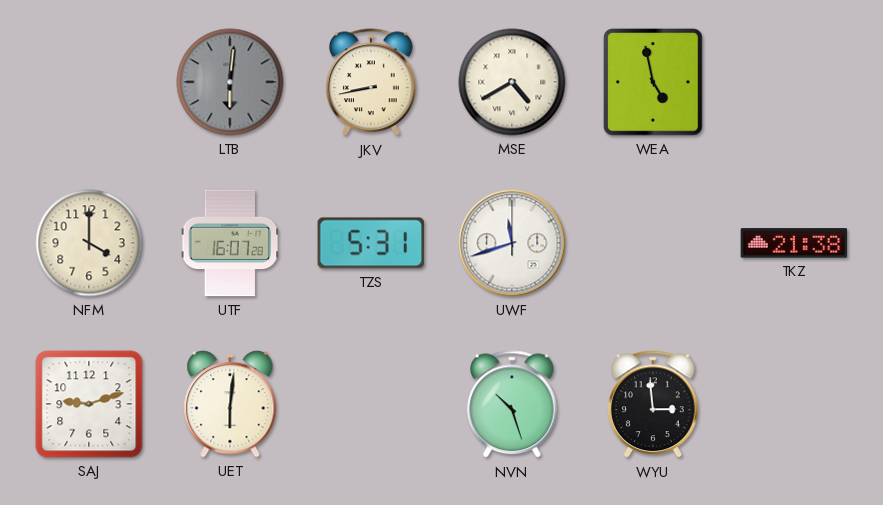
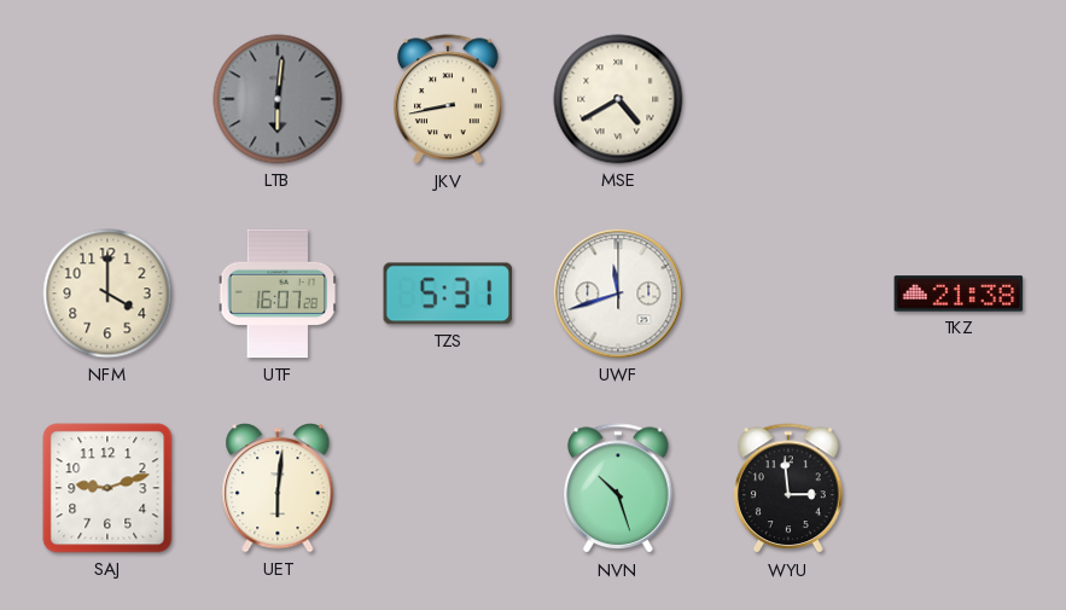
WEA: 4:58 -> none (654, 82)
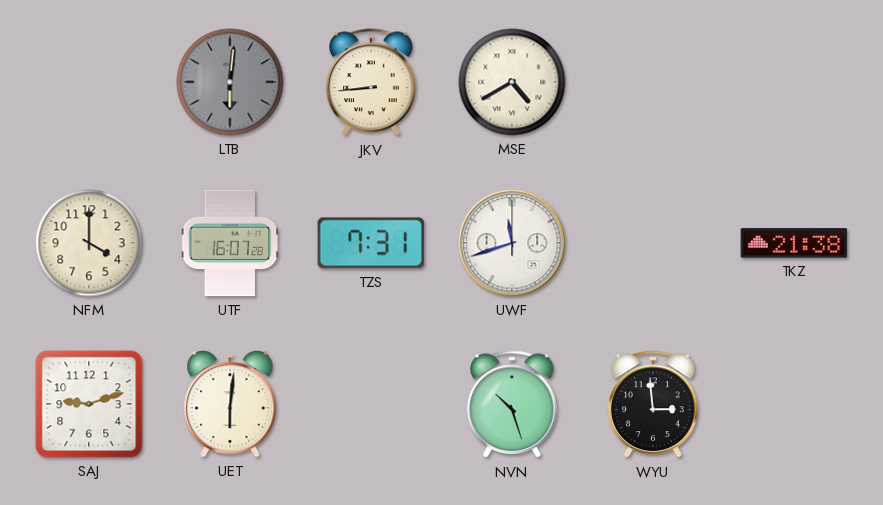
JKV: 8:43 -> 8:44 (371, 83)
TZS: 5:31 -> 7:31 (371, 243)
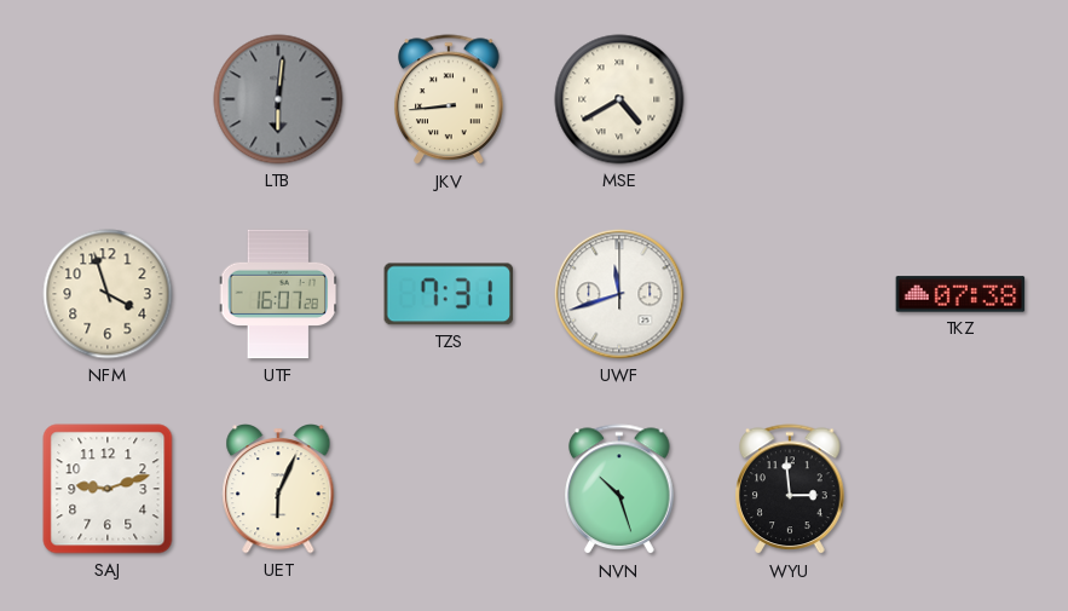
NFM: 4:00 -> 3:57 (108, 294)
TKZ: 21:38 -> 07:38 (960, 294)
UET: 6:01 -> 6:04 (278, 490)
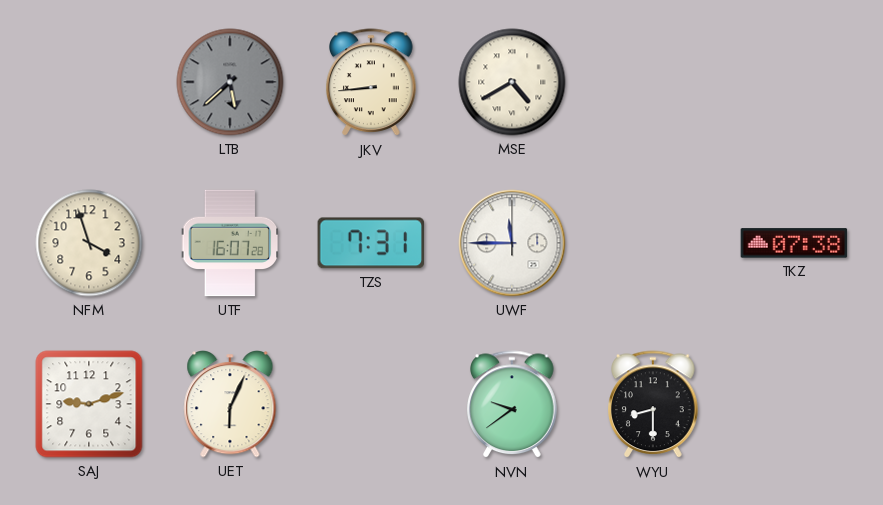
LTB: 6:01 -> 5:38 (230, 82)
UWF: 11:42 -> 11:45 (512, 243)
NVN: 10:27 -> 9:39 (512, 405)
WYU: 2:59 -> 8:30 (653, 405)
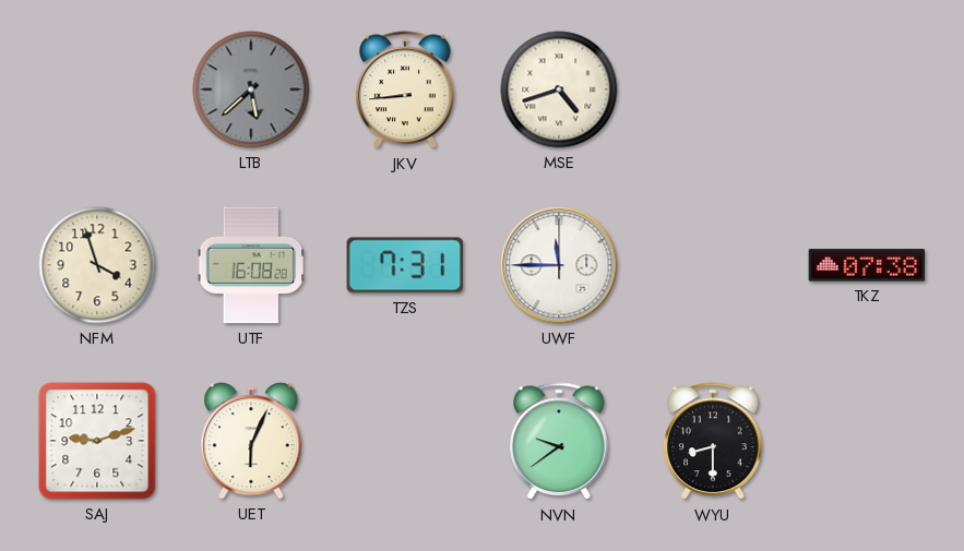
MSE: 4:40 -> 4:42 (559, 89)
UTF: 16:07 -> 16:08 (251, 265)
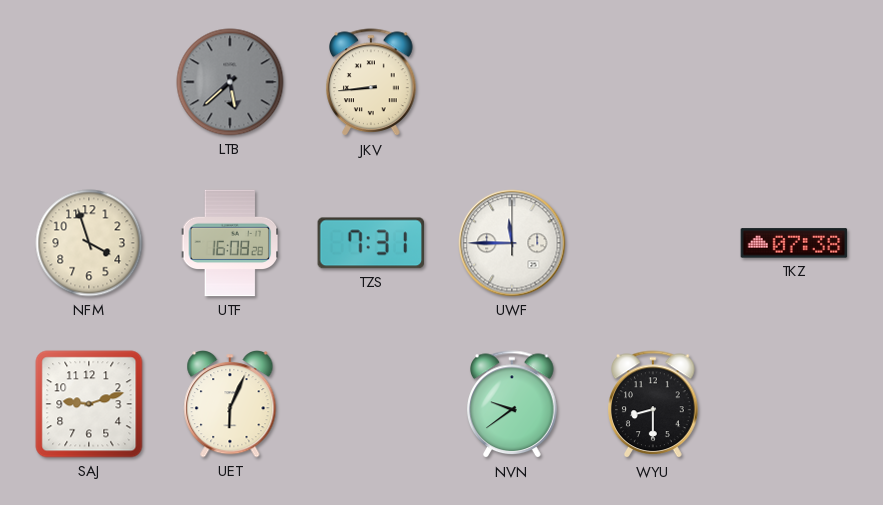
MSE: 4:42 -> none (559, 89)
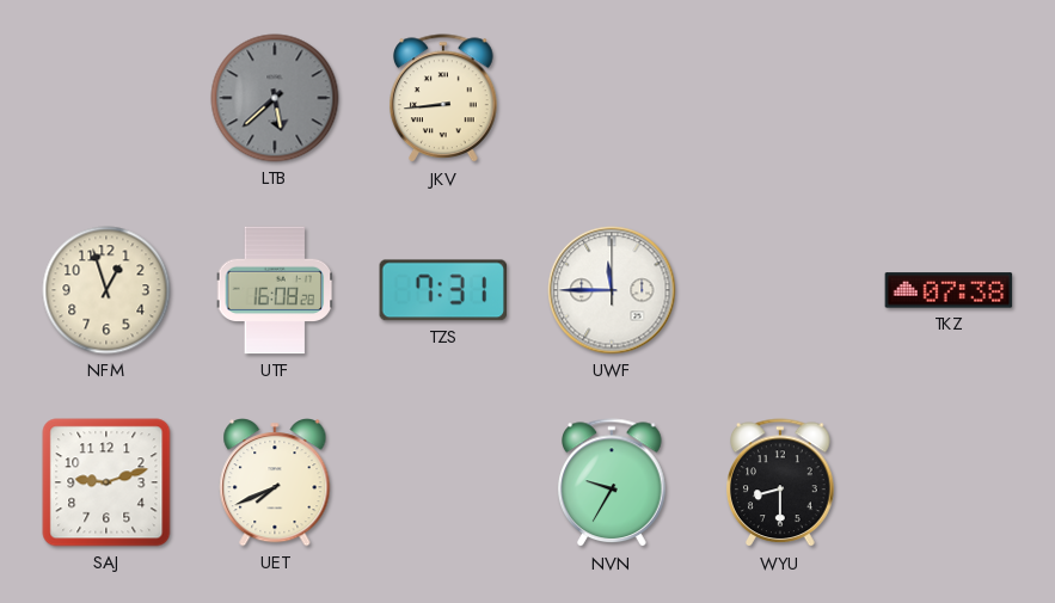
NFM: 3:57 -> 12:57 (106, 290)
UET: 6:04 -> 7:41 (275, 484)
NVN: 9:39 -> 9:35 (612, 484)
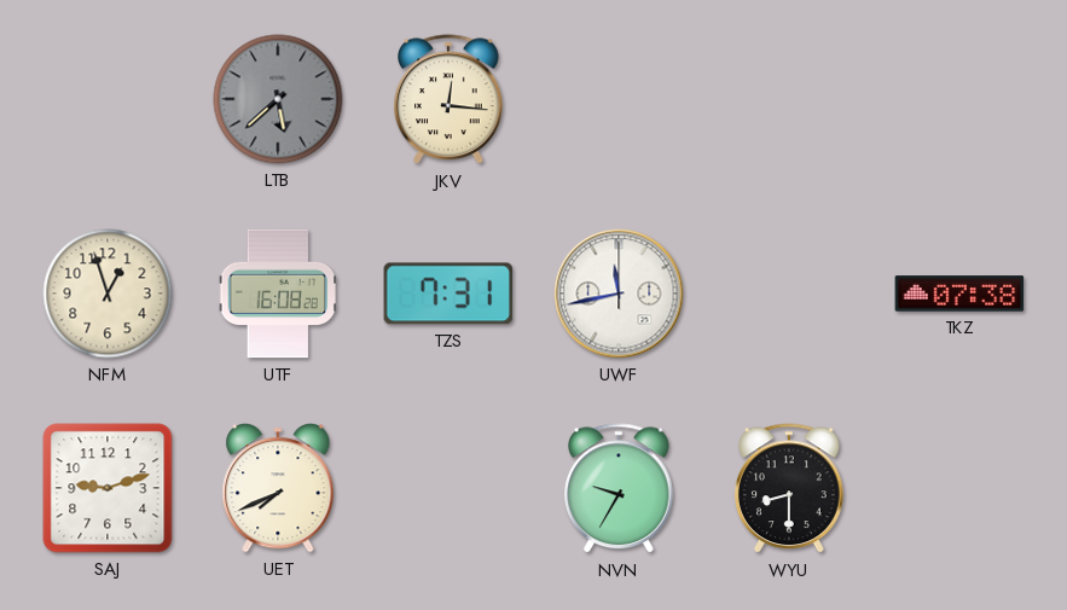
JKV: 8:44 -> 12:16 (448, 100)
UWF: 11:45 -> 11:43 (619, 294)
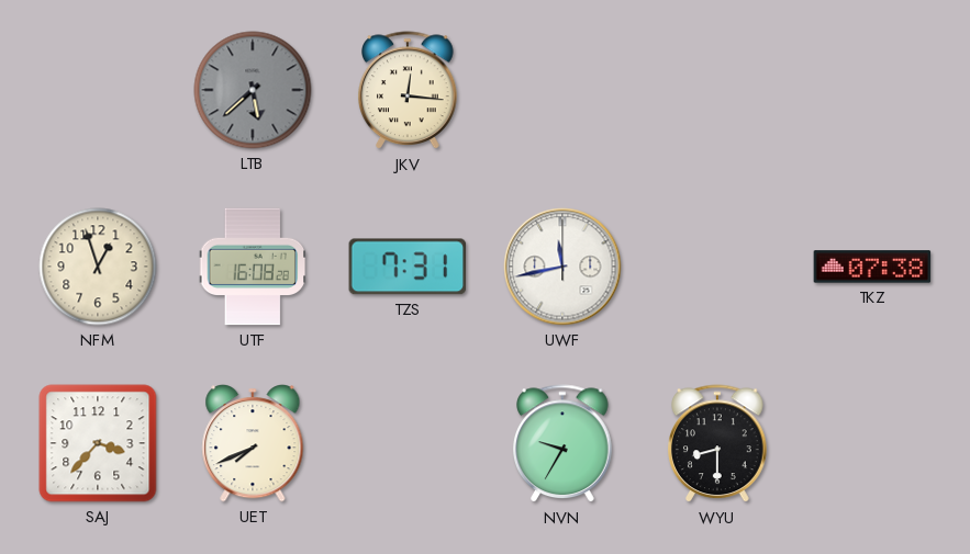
SAJ: 9:12 -> 3:37 (98, 443)
